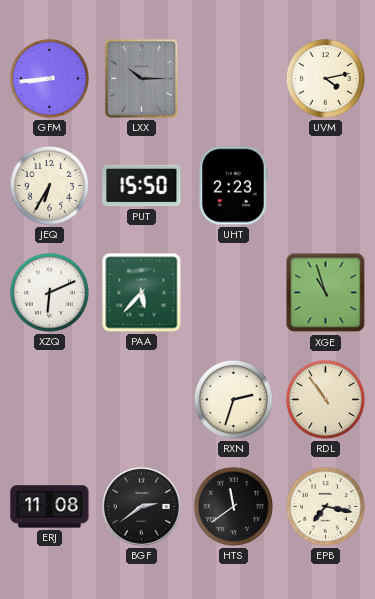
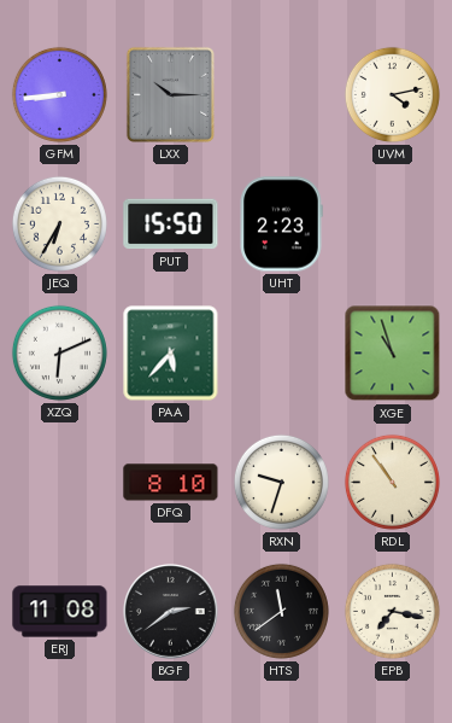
DFQ: none -> 8:10 (171, 483)
RXN: 2:33 -> 9:33 (281, 482)
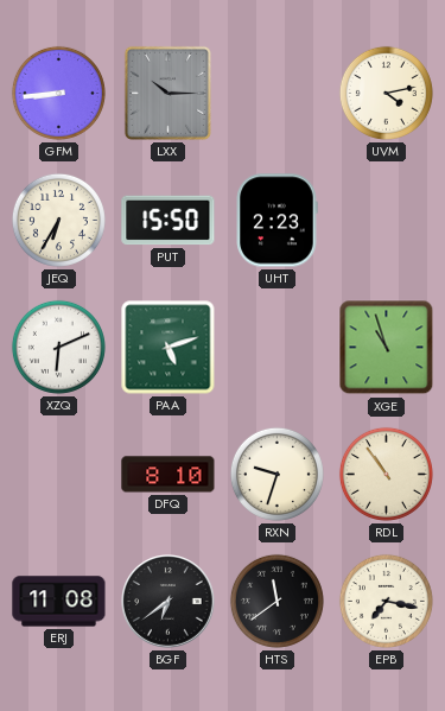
PAA: 5:37 -> 5:12 (169, 348)
BGF: 2:39 -> 6:39 (169, 602)
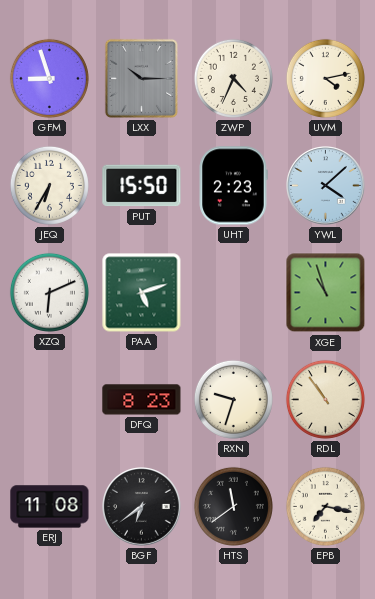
GFM: 8:44 -> 8:57 (49, 78)
ZWP: none -> 4:34 (233, 78)
YWL: none -> 4:08 (326, 186)
DFQ: 8:10 -> 8:23 (142, 400)
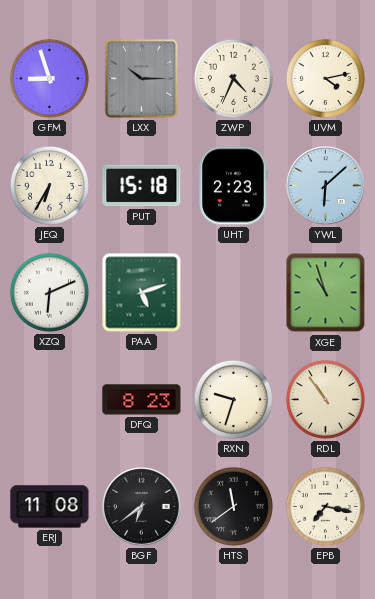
PUT: 15:50 -> 15:18 (142, 186)
YWL: 4:08 -> 6:08 (326, 186)
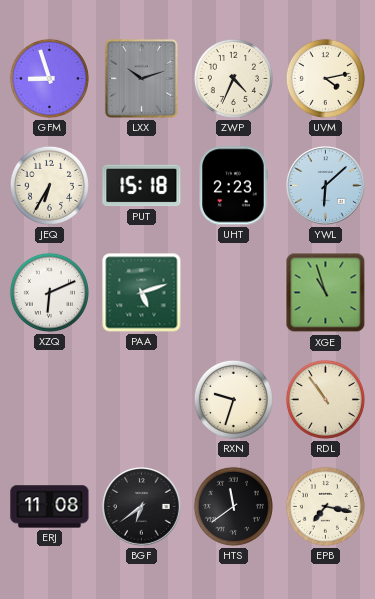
LXX: 10:15 -> 10:12 (141, 78)
DFQ: 8:23 -> none (142, 400)
